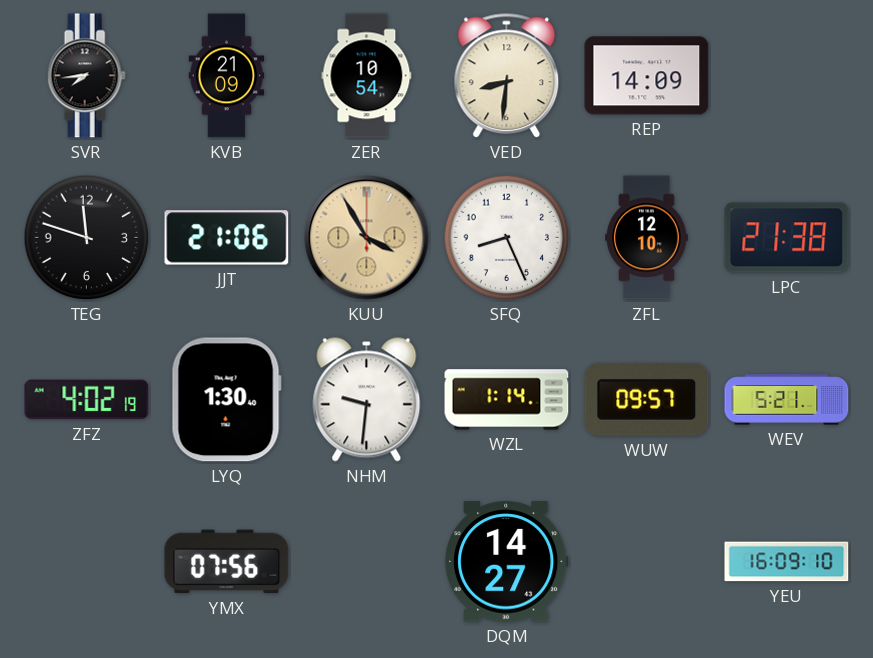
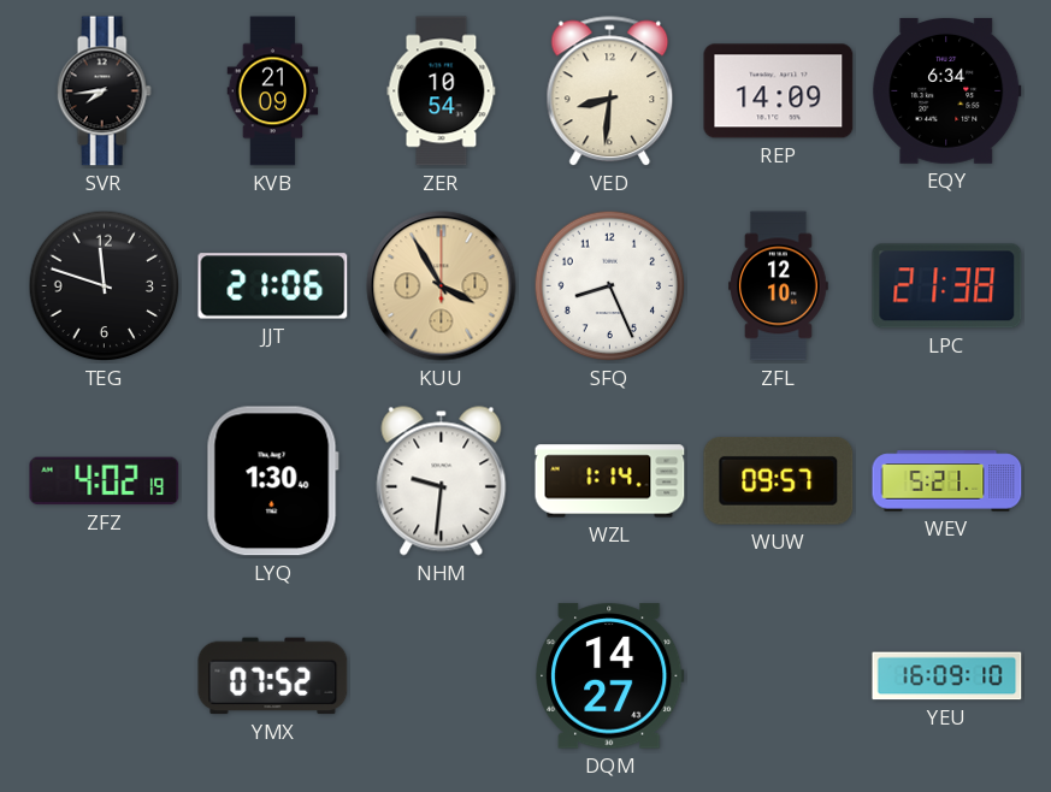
EQY: none -> 6:34 (947, 90)
YMX: 07:56 -> 07:52 (273, 676)
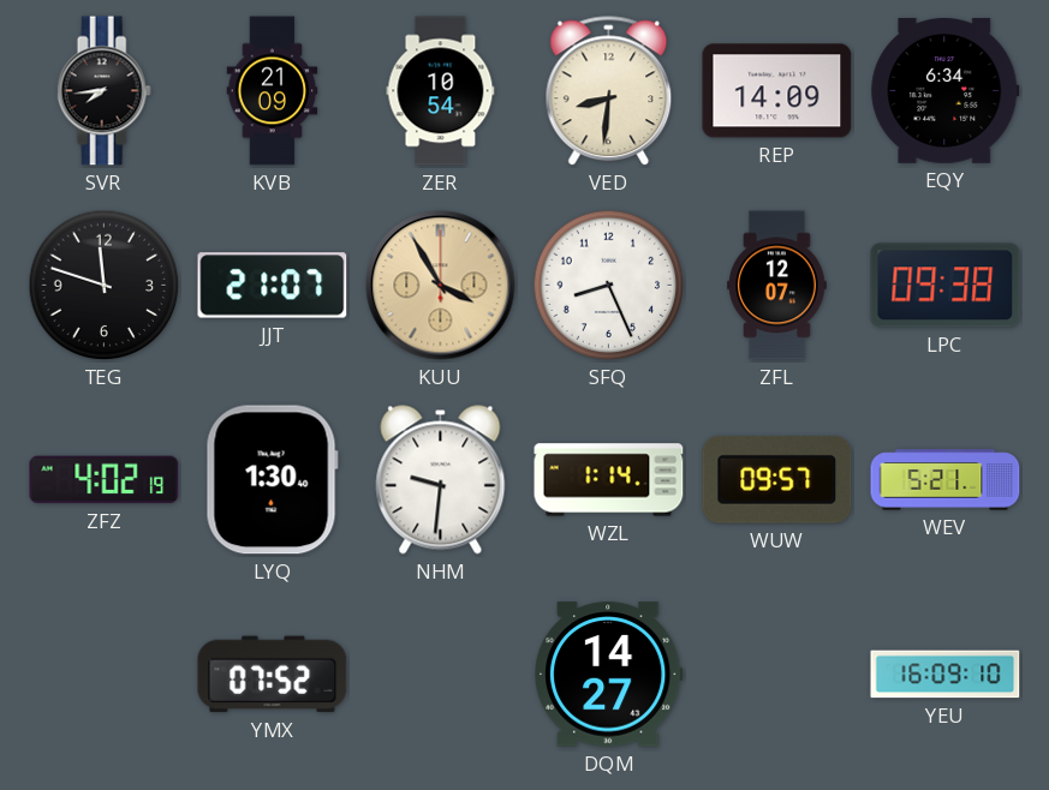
JJT: 21:06 -> 21:07 (273, 286)
ZFL: 12:10 -> 12:07 (777, 286)
LPC: 21:38 -> 09:38 (946, 286)
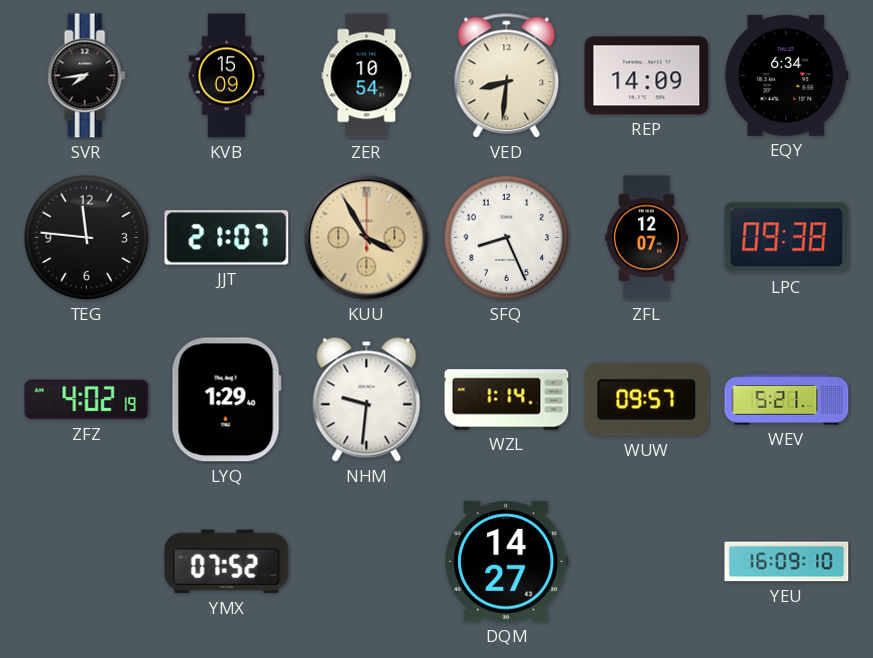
KVB: 21:09 -> 15:09 (227, 76)
TEG: 11:48 -> 11:46 (87, 238)
LYQ: 1:30 -> 1:29 (226, 400)
